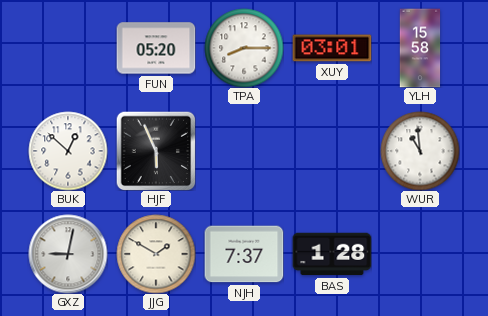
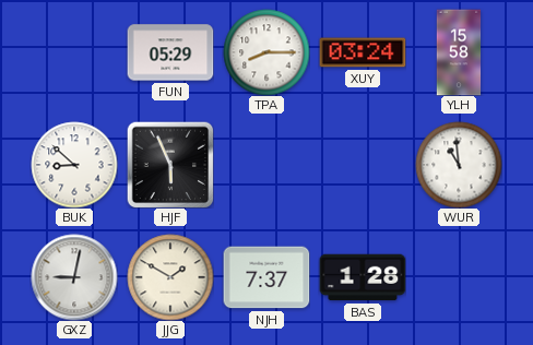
FUN: 05:20 -> 05:29 (170, 52)
XUY: 03:01 -> 03:24 (363, 52)
BUK: 12:52 -> 8:52 (74, 165)
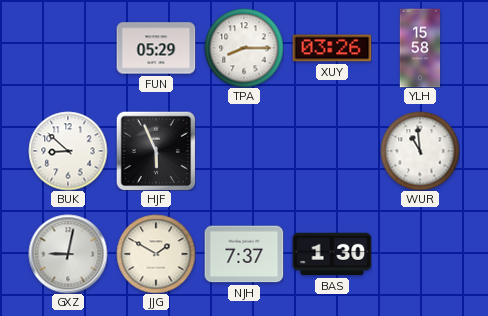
XUY: 03:24 -> 03:26 (332, 48)
BAS: 1:28 -> 1:30 (332, 254)
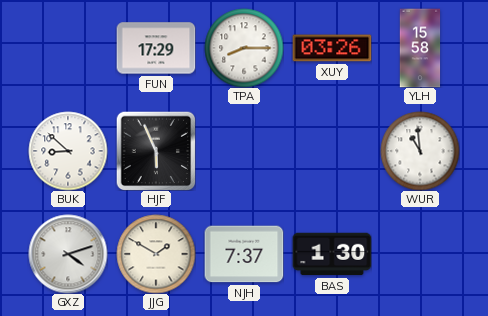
FUN: 05:29 -> 17:29 (156, 48)
GXZ: 9:02 -> 4:12 (68, 254)
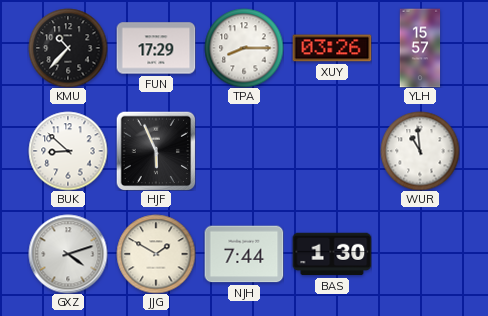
KMU: none -> 10:37 (68, 48)
YLH: 15:58 -> 15:57 (420, 48)
NJH: 7:37 -> 7:44 (244, 254)
